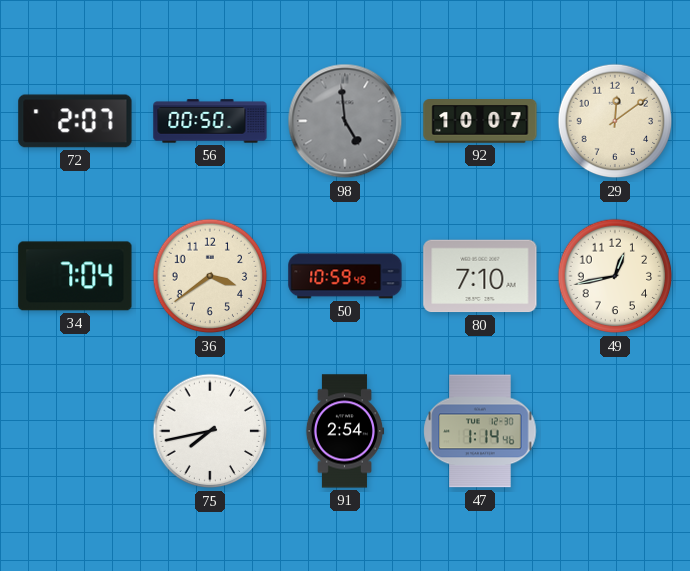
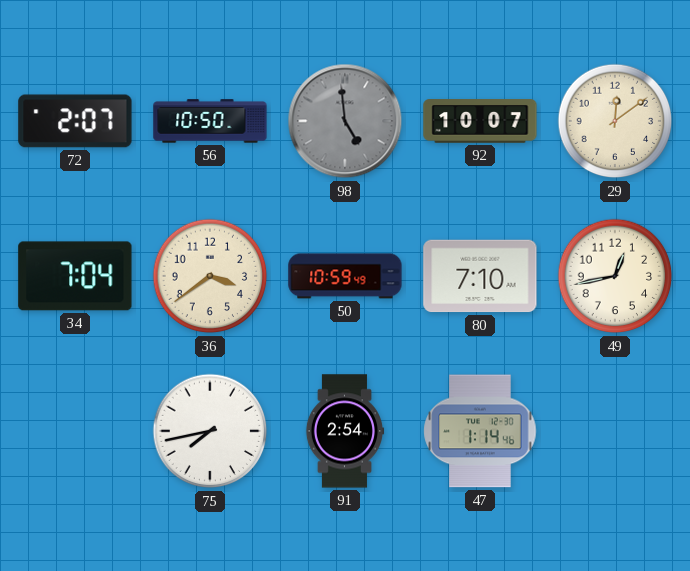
56: 00:50 -> 10:50 (210, 121)
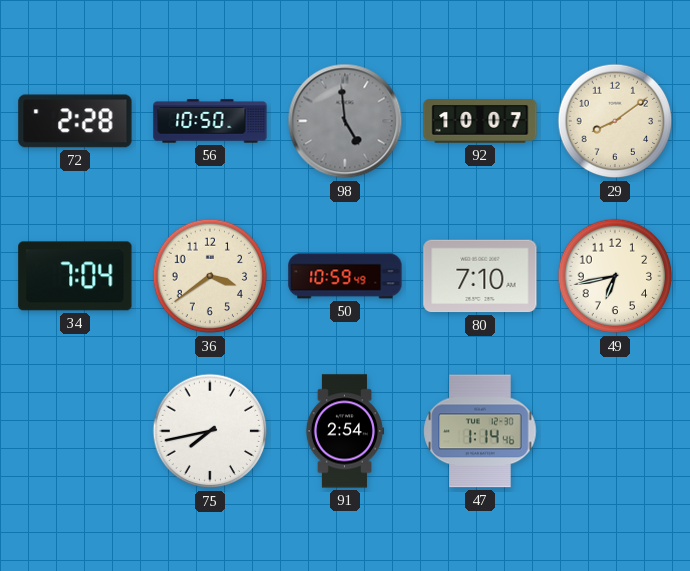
72: 2:07 -> 2:28 (75, 121)
29: 12:09 -> 8:09 (615, 121)
49: 12:43 -> 6:43 (615, 276)
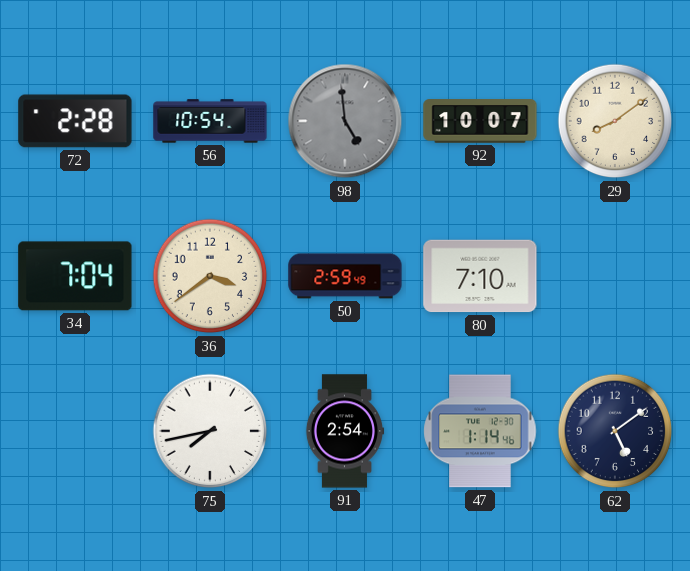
56: 10:50 -> 10:54 (210, 121)
50: 10:59 -> 2:59 (345, 276)
49: 6:43 -> none (615, 276)
62: none -> 5:09 (615, 431)
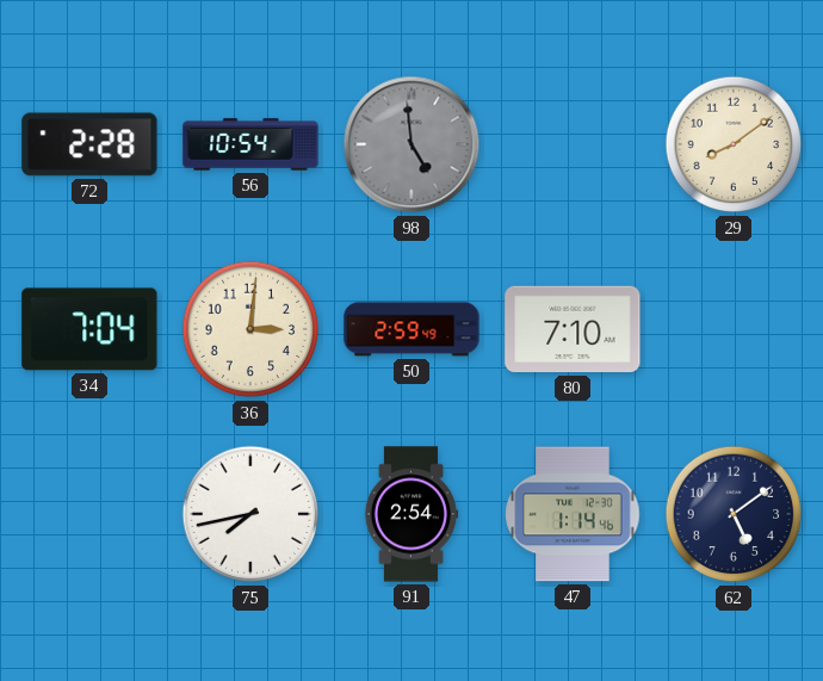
92: 10:07 -> none (480, 121)
36: 3:39 -> 3:01 (250, 329)
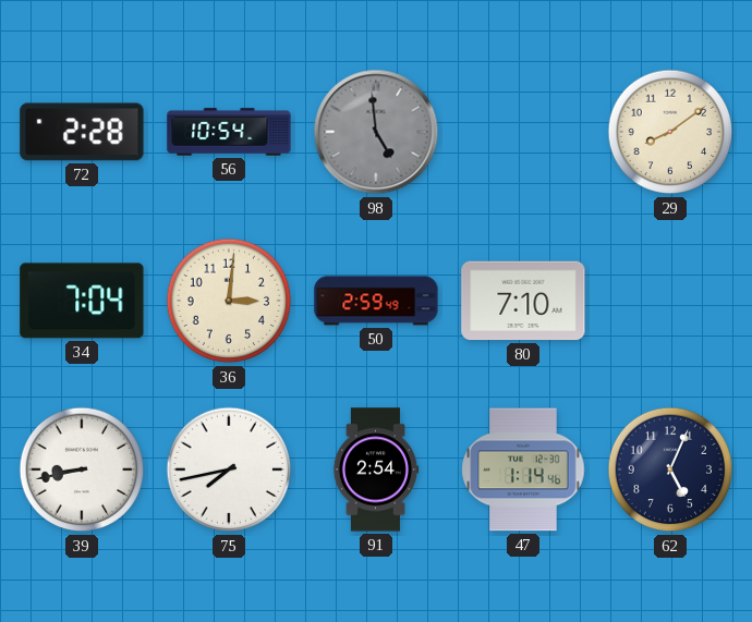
39: none -> 8:43 (82, 469)
62: 5:09 -> 5:04 (670, 469)
